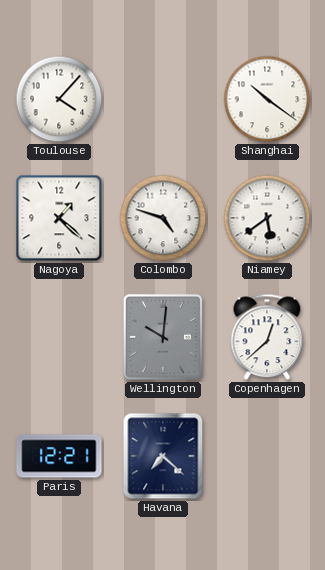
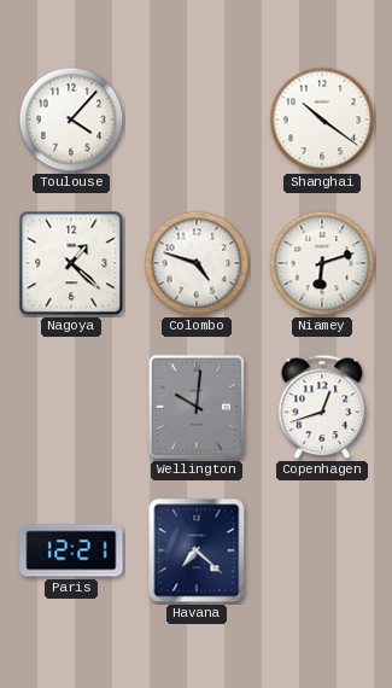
Niamey: 5:39 -> 6:12 (322, 263)
Copenhagen: 12:38 -> 12:42 (322, 407)
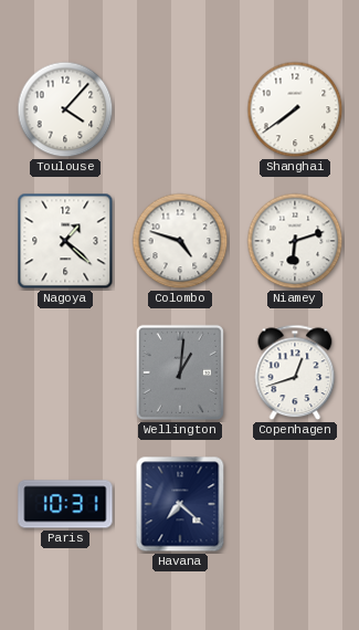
Shanghai: 10:21 -> 7:39 (295, 109)
Wellington: 10:01 -> 1:01 (180, 372)
Paris: 12:21 -> 10:31 (65, 504)
